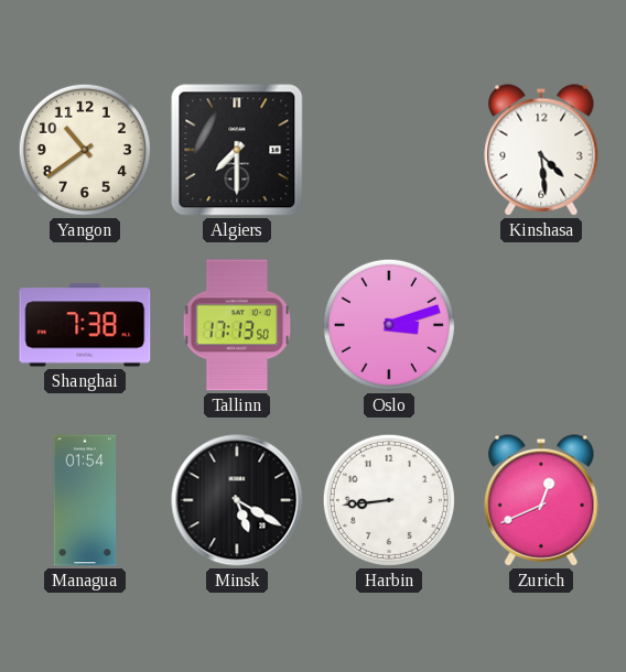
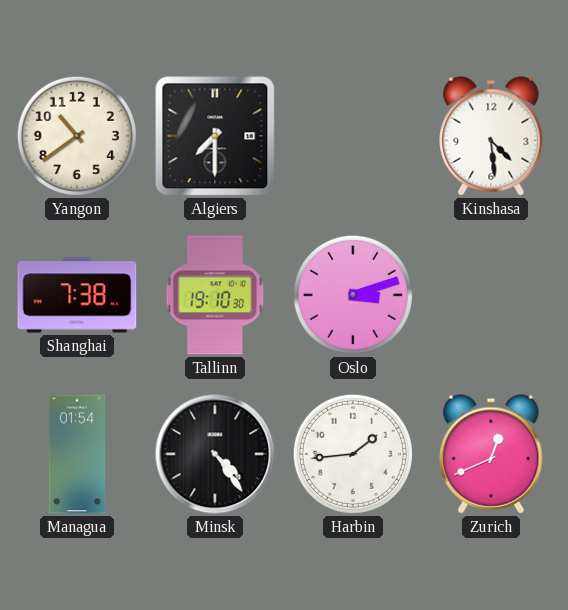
Tallinn: 17:13 -> 19:10 (215, 295)
Minsk: 5:20 -> 4:24 (215, 454)
Harbin: 8:44 -> 1:44 (353, 454)
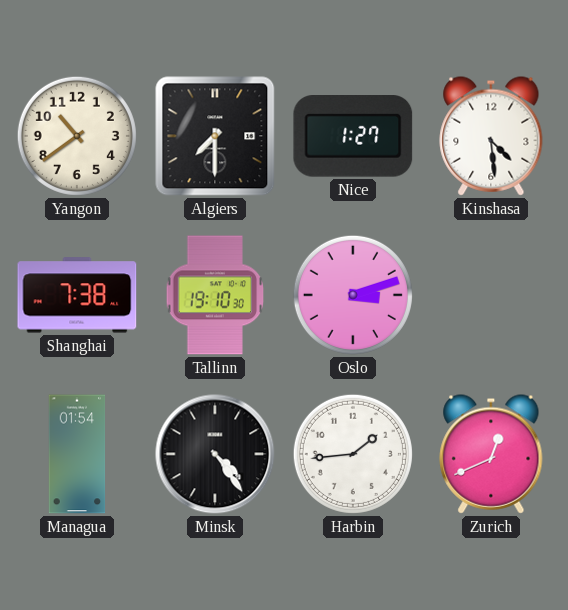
Nice: none -> 1:27 (353, 137)
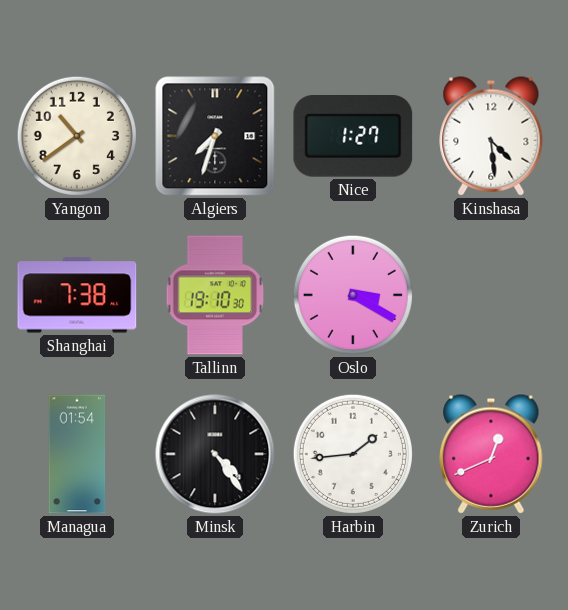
Algiers: 7:30 -> 7:33 (215, 136)
Oslo: 3:12 -> 3:20 (353, 295)
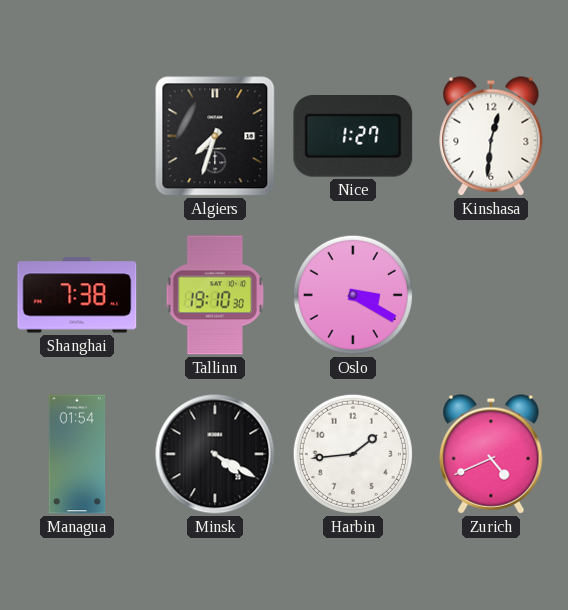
Yangon: 10:39 -> none (77, 136)
Kinshasa: 4:29 -> 12:31 (491, 136)
Minsk: 4:24 -> 4:20 (215, 454)
Zurich: 12:41 -> 4:41 (491, 454)
